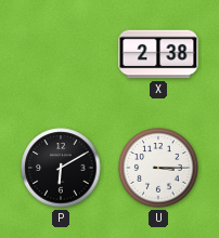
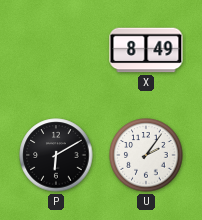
X: 2:38 -> 8:49 (146, 50)
U: 3:15 -> 2:06 (146, 155)
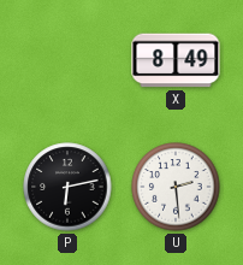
P: 6:10 -> 6:13 (67, 187)
U: 2:06 -> 2:29 (176, 187)
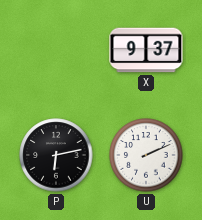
X: 8:49 -> 9:37 (146, 50)
U: 2:29 -> 2:11 (146, 155)
